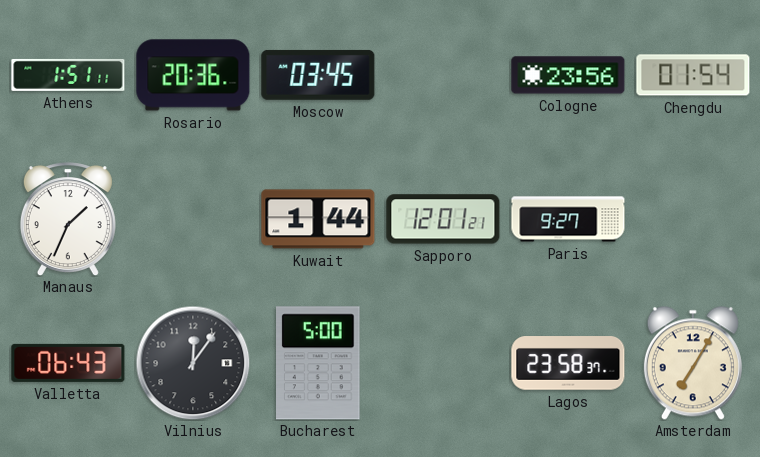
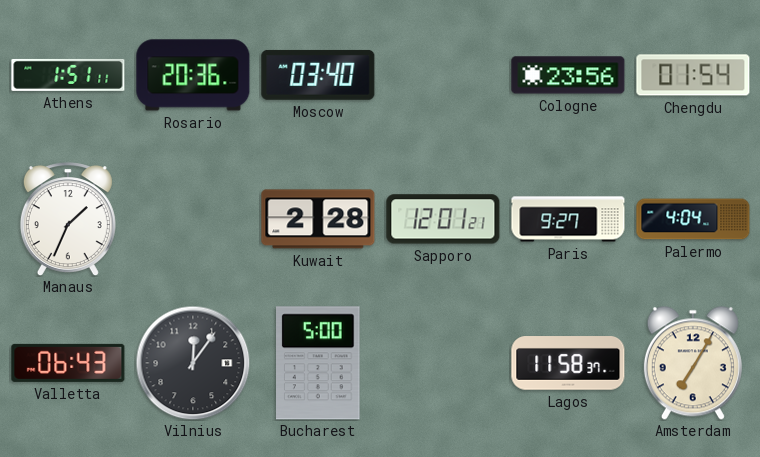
Moscow: 03:45 -> 03:40 (318, 75)
Kuwait: 1:44 -> 2:28 (318, 219)
Palermo: none -> 4:04 (693, 219)
Lagos: 23:58 -> 11:58 (568, 363)
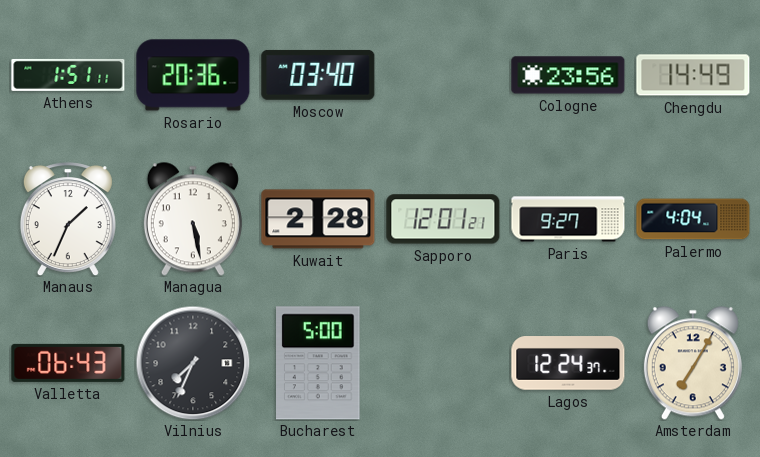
Chengdu: 01:54 -> 14:49 (693, 75)
Managua: none -> 5:28 (193, 219)
Vilnius: 12:06 -> 7:34 (193, 363)
Lagos: 11:58 -> 12:24 (568, 363)
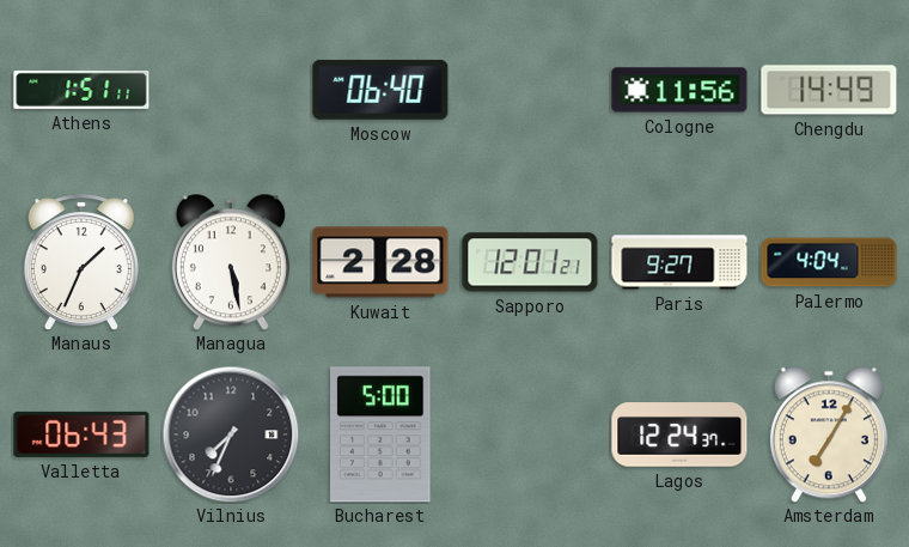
Rosario: 20:36 -> none (193, 75)
Moscow: 03:40 -> 06:40 (380, 90)
Cologne: 23:56 -> 11:56 (679, 90)
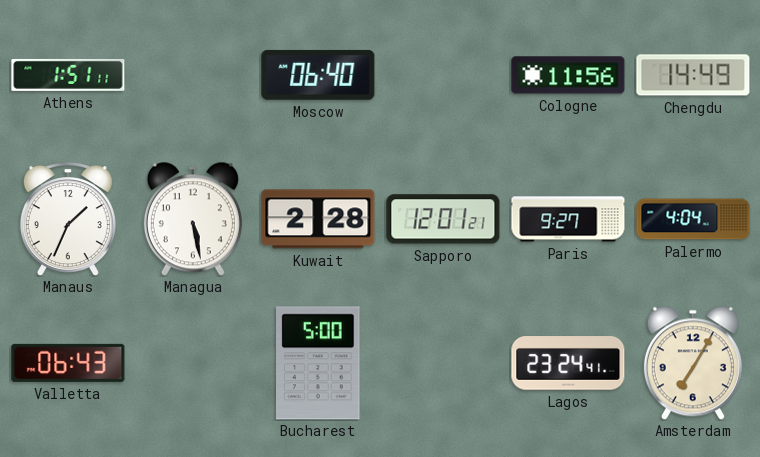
Vilnius: 7:34 -> none (231, 434)
Lagos: 12:24 -> 23:24 (568, 363)
